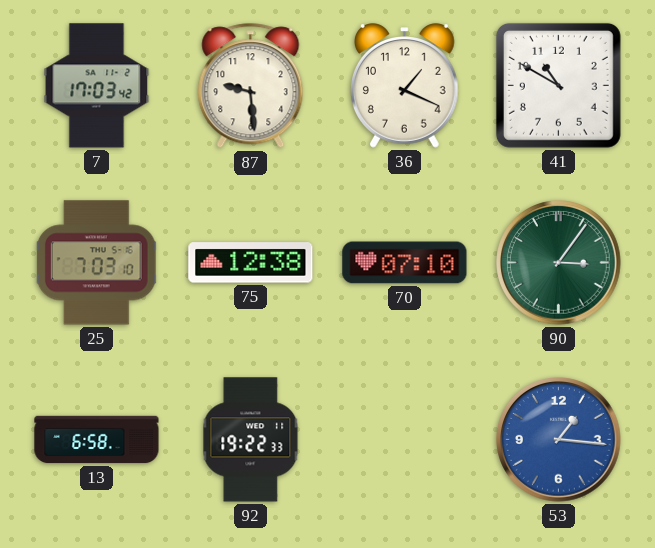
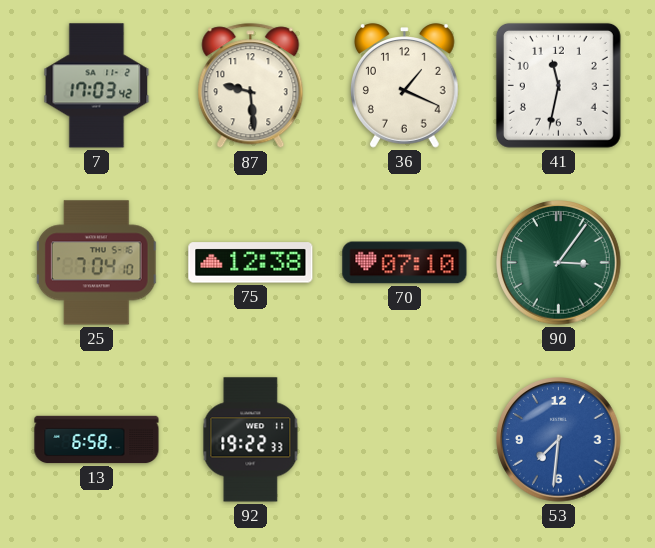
41: 10:50 -> 11:32 (558, 85)
25: 7:03 -> 7:04 (96, 263)
53: 1:16 -> 7:31 (559, 440)
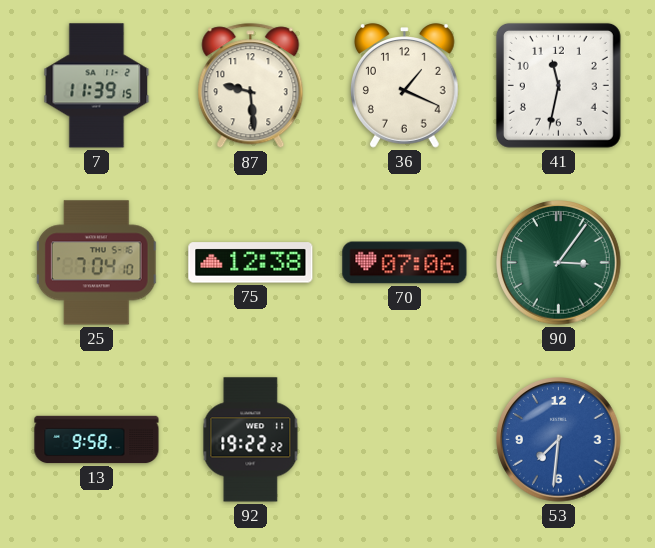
7: 17:03 -> 11:39 (97, 86)
70: 07:10 -> 07:06 (405, 263)
13: 6:58 -> 9:58 (97, 440)
92: 19:22:33 -> 19:22:22 (251, 440)
